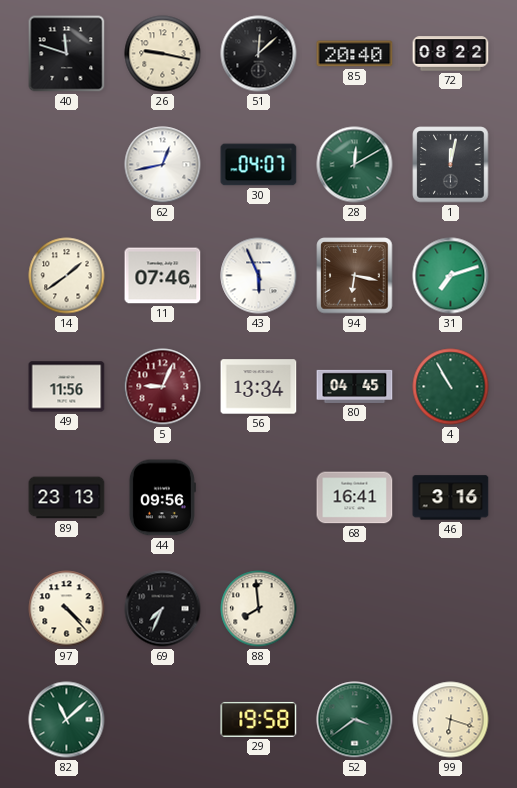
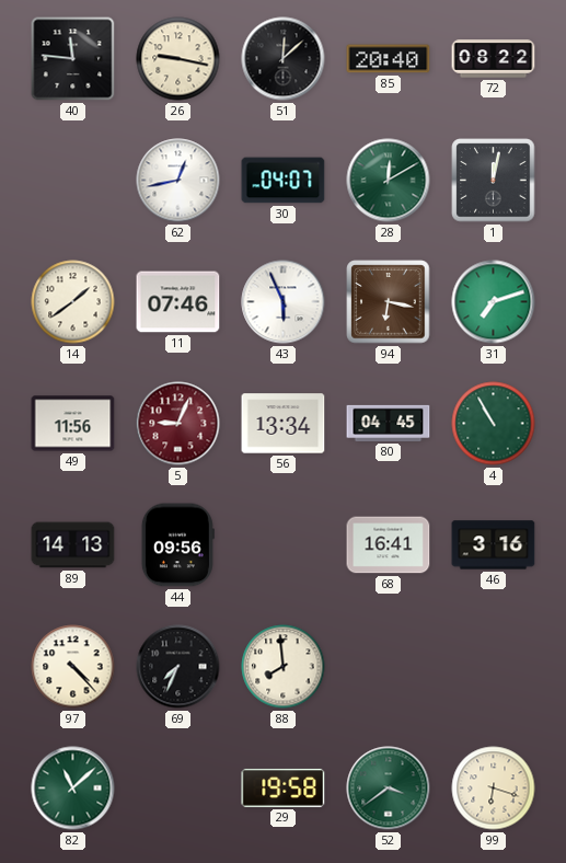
40: 11:48 -> 11:46 (73, 59)
89: 23:13 -> 14:13 (73, 545)
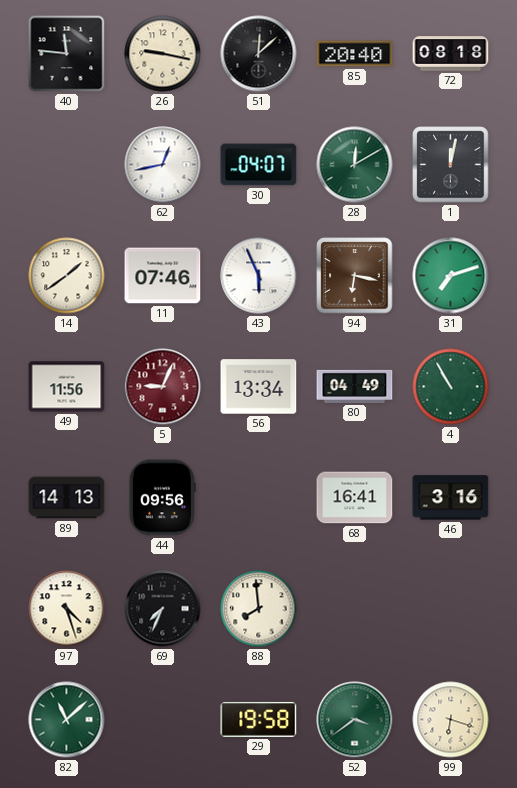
72: 08:22 -> 08:18 (451, 54)
80: 04:45 -> 04:49 (355, 386)
97: 4:23 -> 4:27 (67, 609)
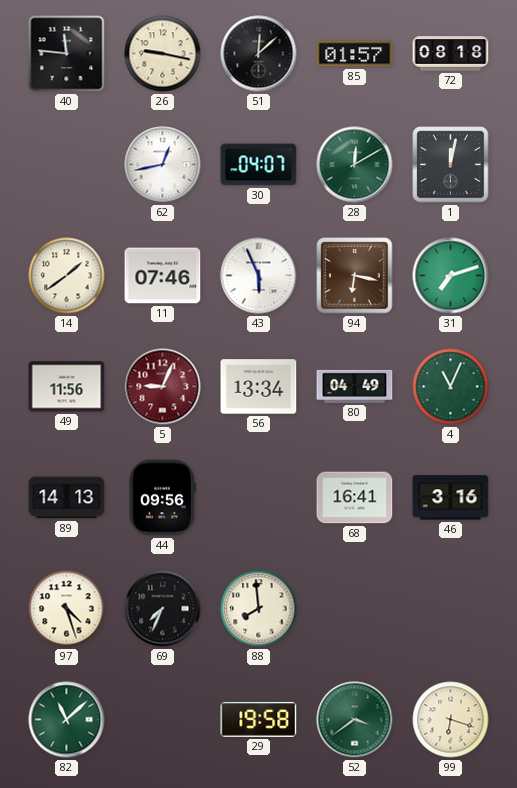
85: 20:40 -> 01:57 (355, 54)
4: 10:55 -> 11:04 (451, 387)
